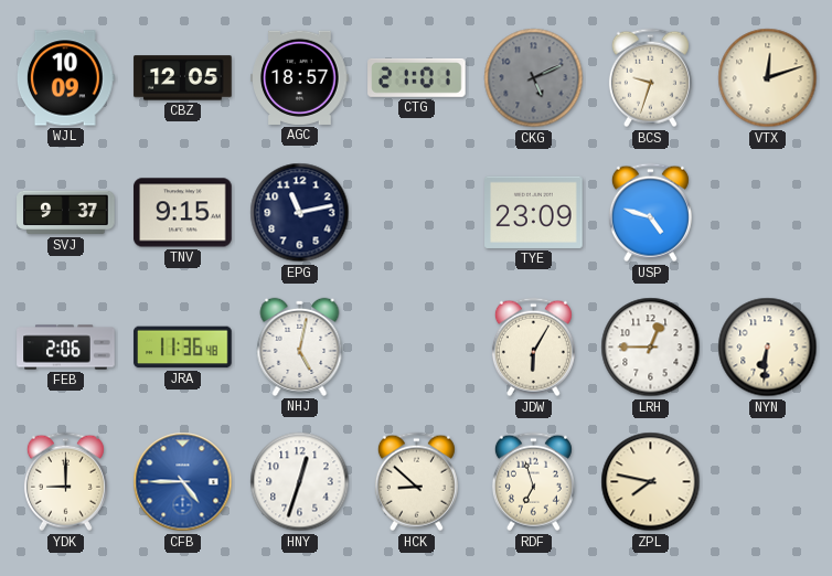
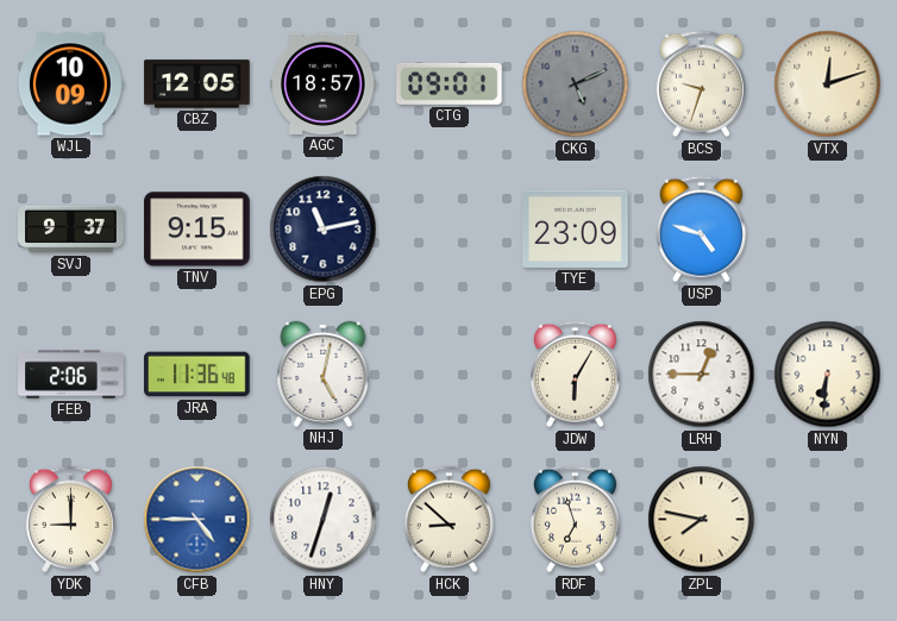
CTG: 21:01 -> 09:01 (450, 83)
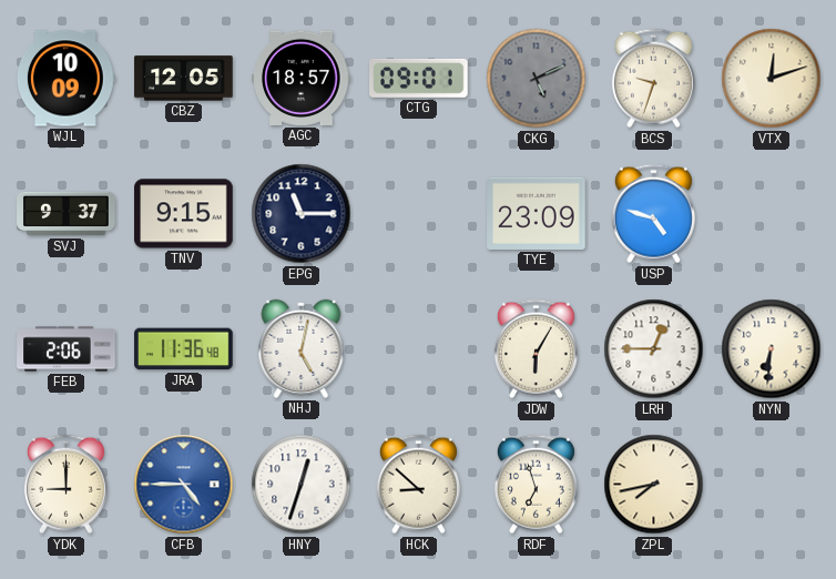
EPG: 11:13 -> 11:15 (302, 214)
ZPL: 7:47 -> 7:43 (654, 485)
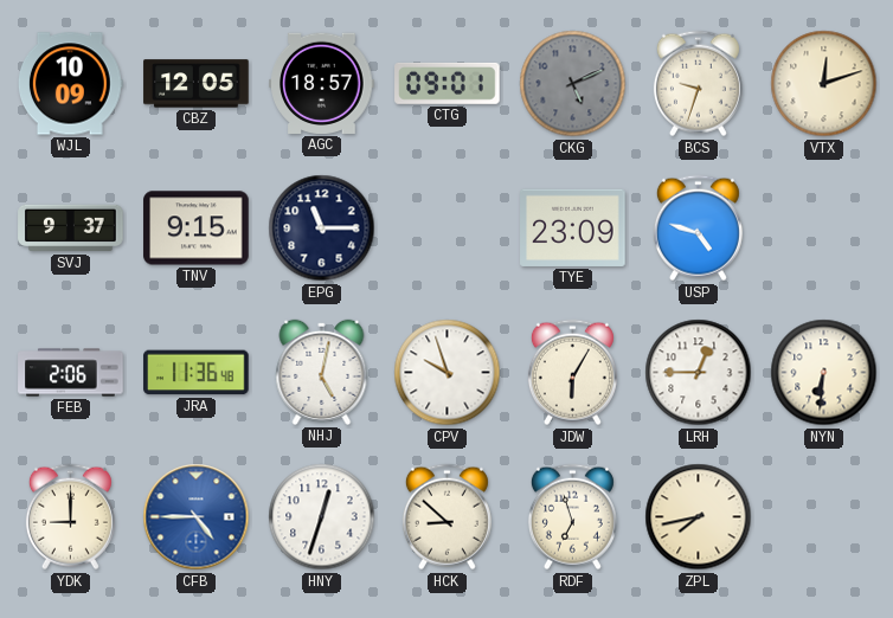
CPV: none -> 9:57 (448, 373)
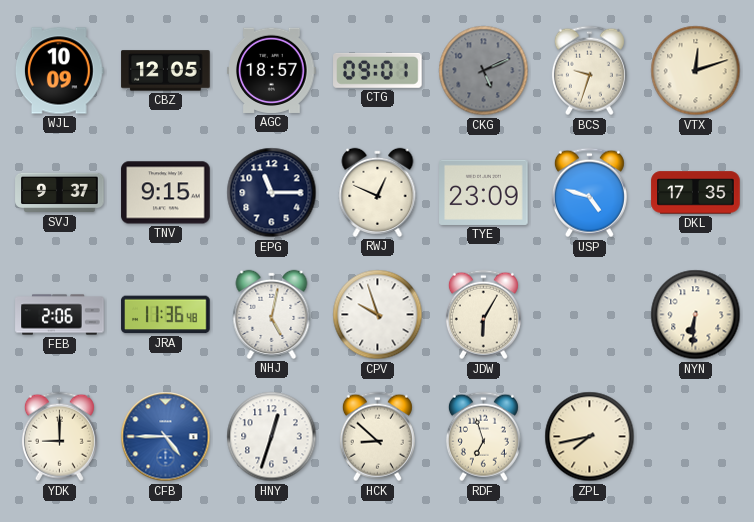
RWJ: none -> 12:49 (378, 192)
DKL: none -> 17:35 (696, 193)
LRH: 12:45 -> none (699, 373)
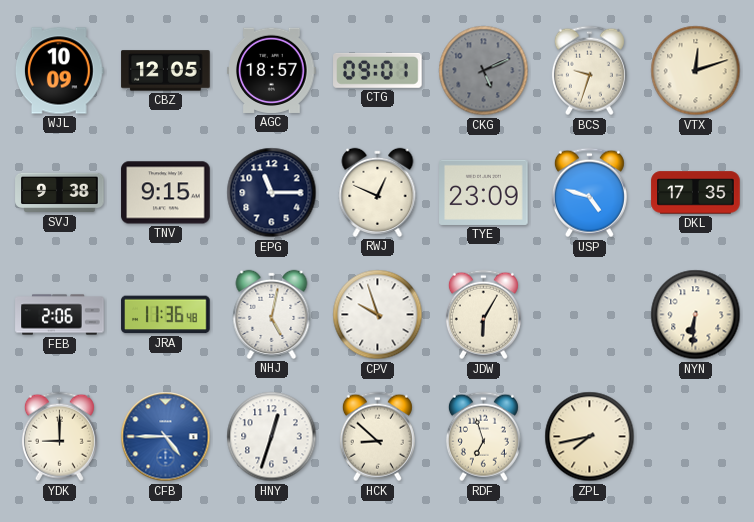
SVJ: 9:37 -> 9:38 (60, 193)
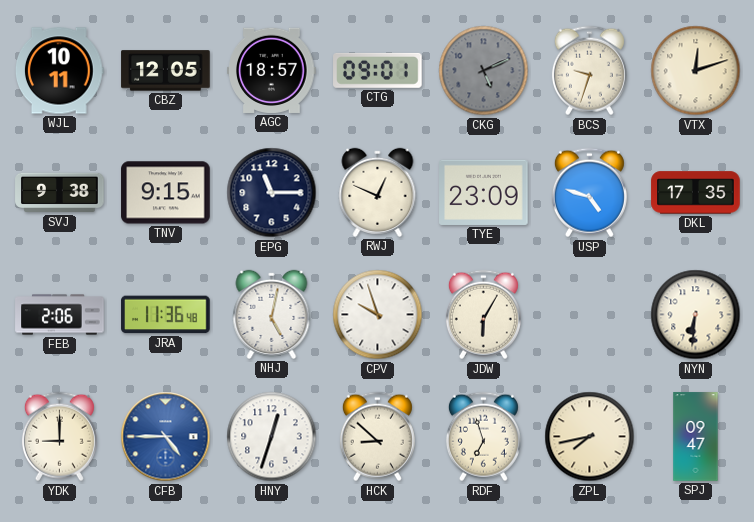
WJL: 10:09 -> 10:11 (59, 71)
SPJ: none -> 09:47 (696, 437)
